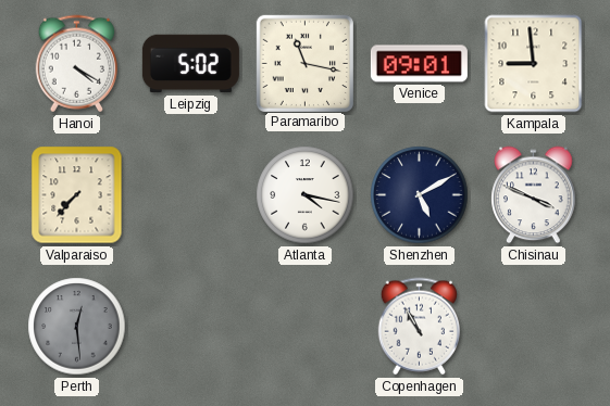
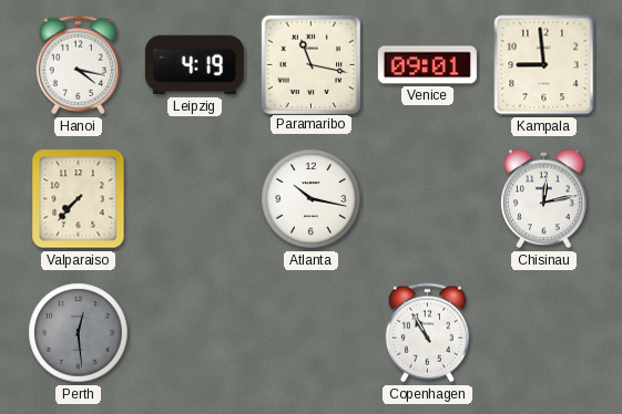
Hanoi: 4:20 -> 4:17 (78, 65)
Leipzig: 5:02 -> 4:19 (194, 65)
Atlanta: 4:17 -> 10:17 (312, 199)
Shenzhen: 5:10 -> none (420, 195)
Chisinau: 3:49 -> 12:13 (544, 199)
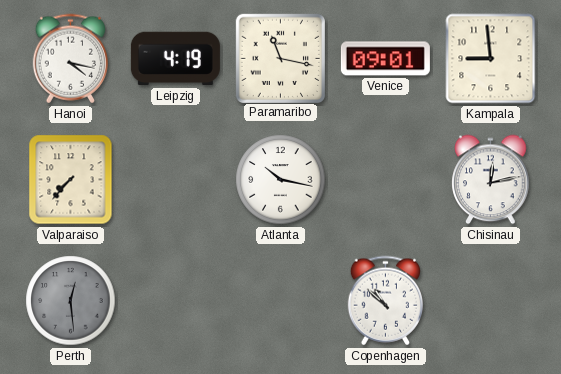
Copenhagen: 10:55 -> 10:52 (385, 301)
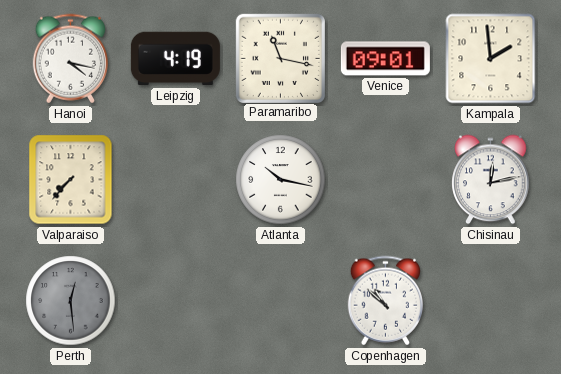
Kampala: 8:59 -> 1:59 (491, 59)
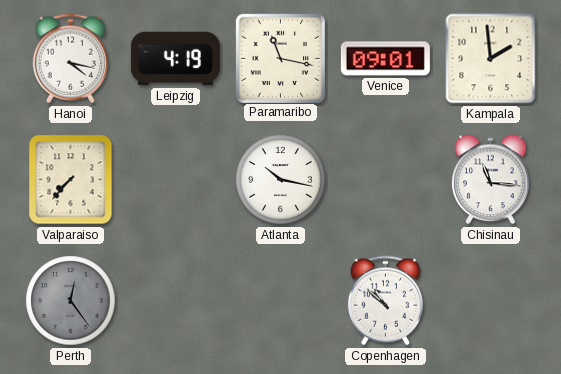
Chisinau: 12:13 -> 11:16 (491, 180)
Perth: 12:29 -> 12:24 (71, 301)
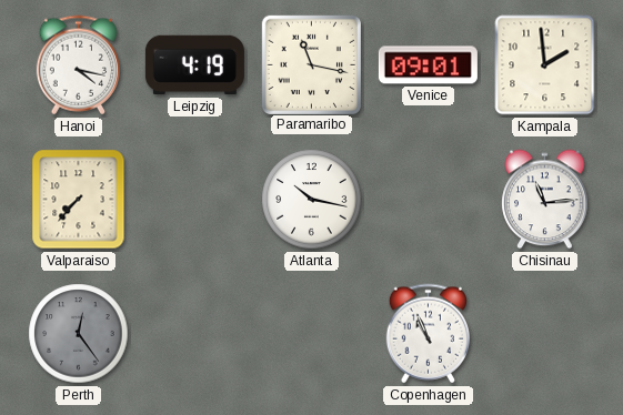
Chisinau: 11:16 -> 11:14 (545, 200)
Copenhagen: 10:52 -> 10:56 (428, 334)
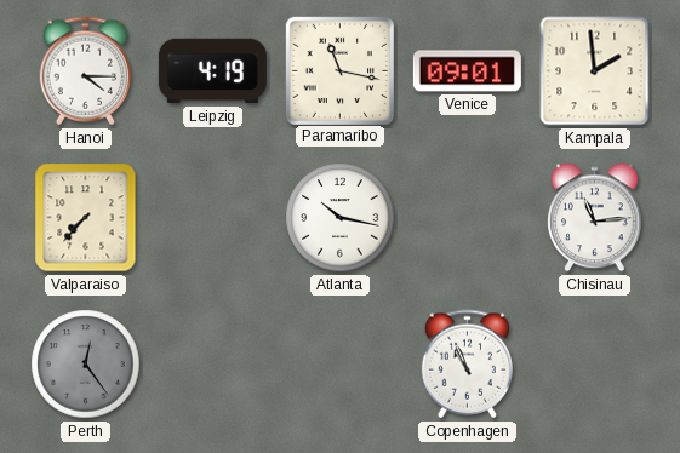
Hanoi: 4:17 -> 4:15 (85, 71)
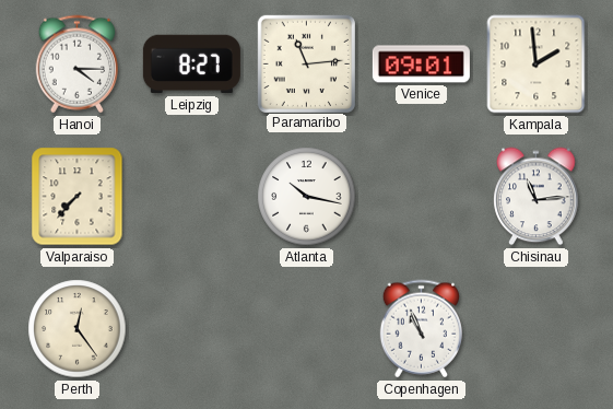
Leipzig: 4:19 -> 8:27 (191, 65)
Paramaribo: 11:17 -> 11:14 (306, 63)
Perth dial: grey -> cream (78, 329)
